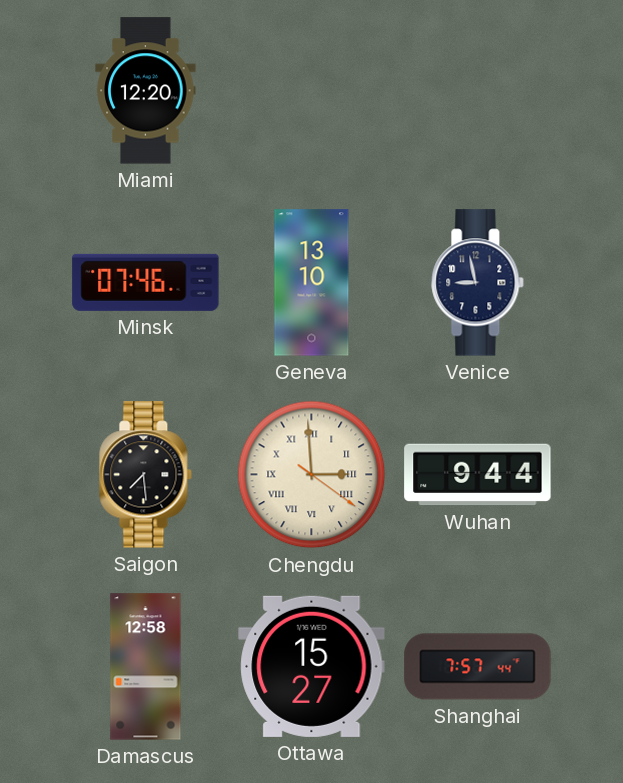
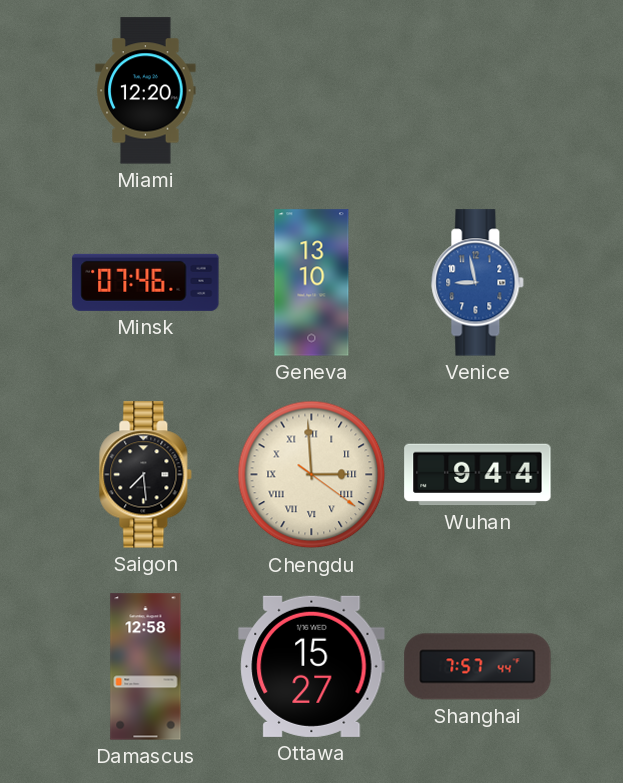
Venice dial: navy -> blue (478, 283)
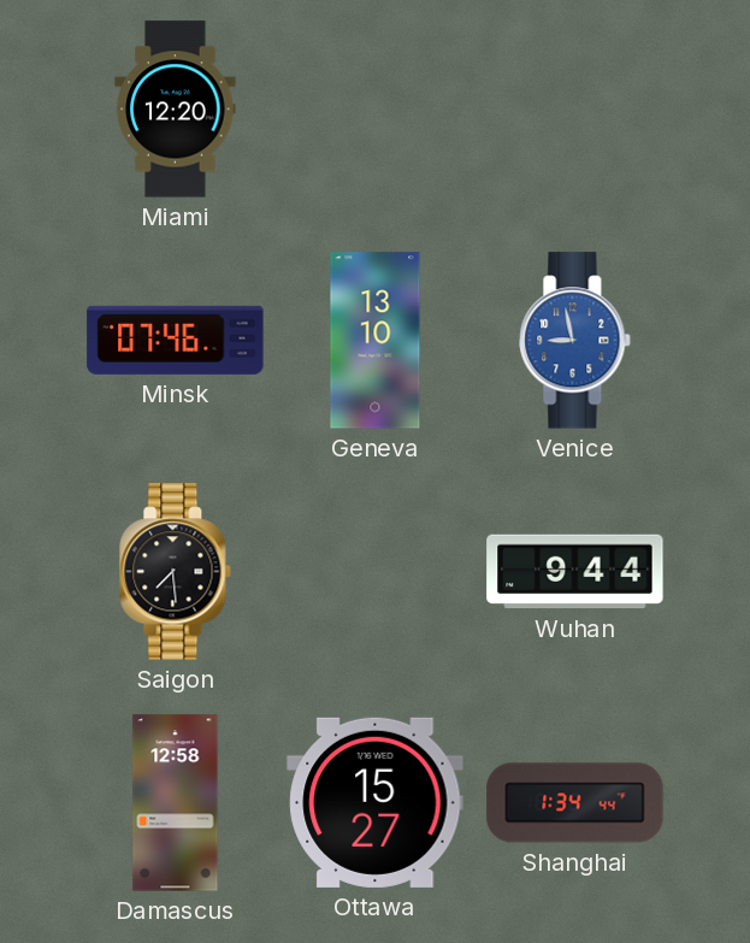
Chengdu: 2:59 -> none (312, 475)
Shanghai: 7:57 -> 1:34 (575, 803)
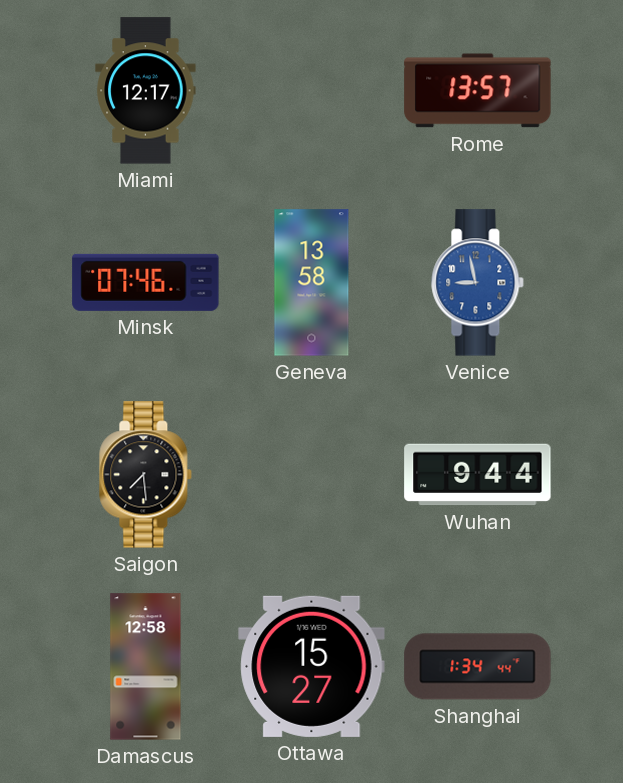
Miami: 12:20 -> 12:17 (146, 91)
Rome: none -> 13:57 (478, 91)
Geneva: 13:10 -> 13:58 (312, 283)
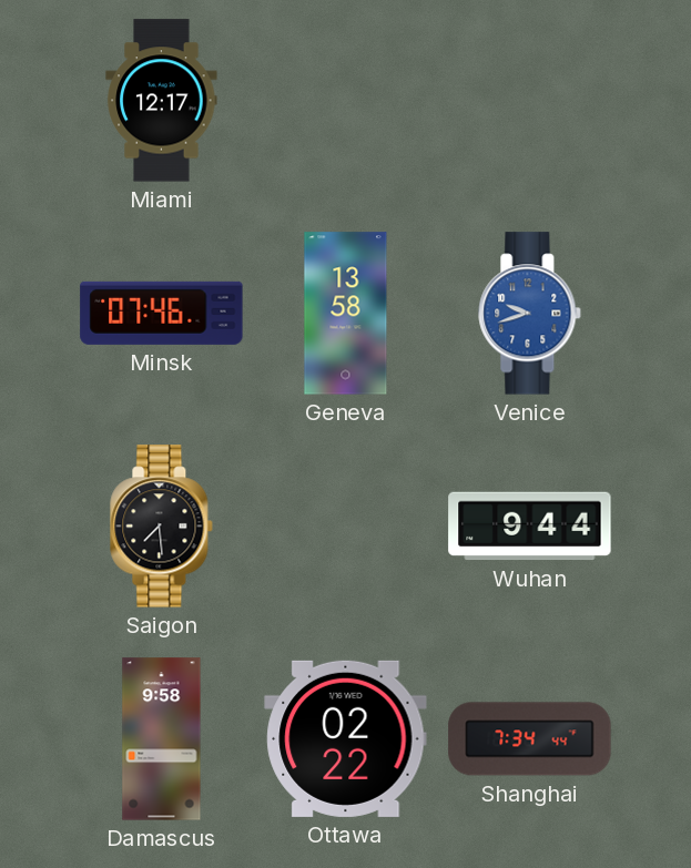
Rome: 13:57 -> none (478, 91)
Venice: 8:58 -> 9:42 (530, 314)
Damascus: 12:58 -> 9:58 (162, 739)
Ottawa: 15:27 -> 02:22 (346, 738)
Shanghai: 1:34 -> 7:34 (530, 739)
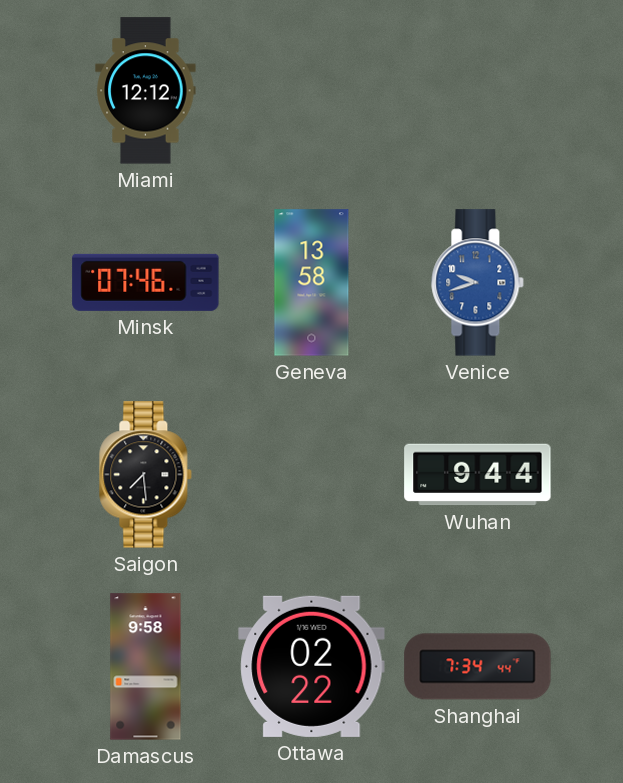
Miami: 12:17 -> 12:12 (146, 91)
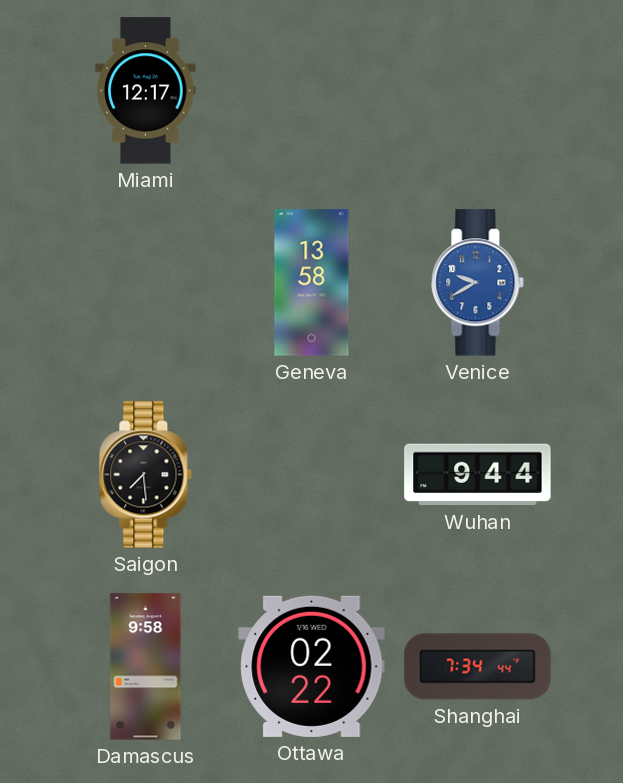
Miami: 12:12 -> 12:17 (146, 91)
Minsk: 07:46 -> none (146, 282)
Venice: 9:42 -> 9:40 (478, 283)
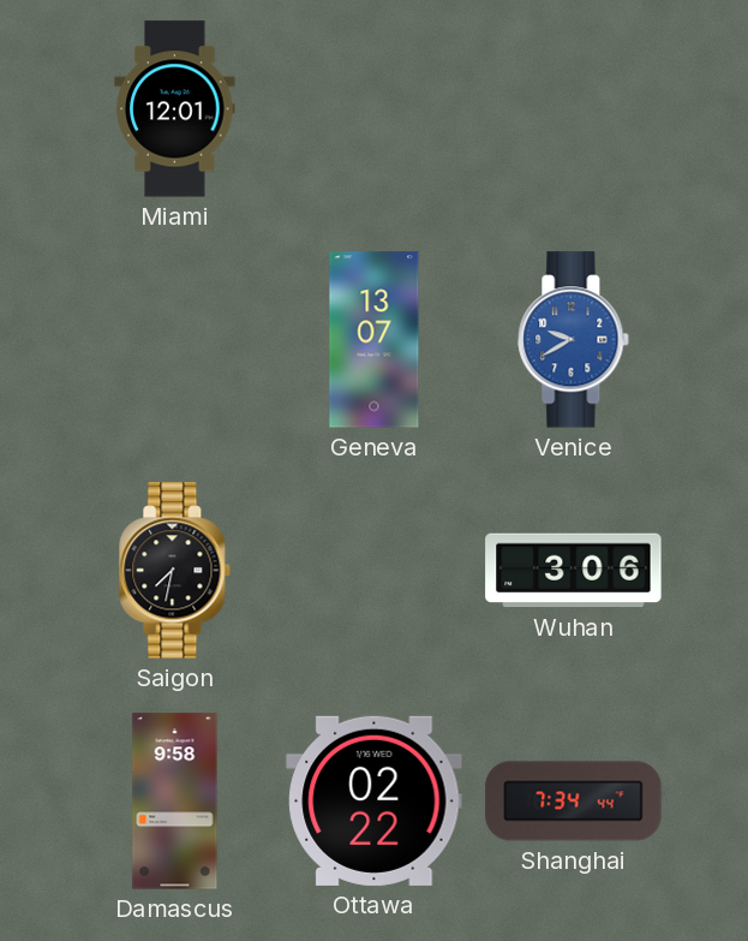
Miami: 12:17 -> 12:01 (175, 109)
Geneva: 13:58 -> 13:07 (375, 340)
Saigon: 7:29 -> 7:32 (175, 571)
Wuhan: 9:44 -> 3:06 (574, 571)
